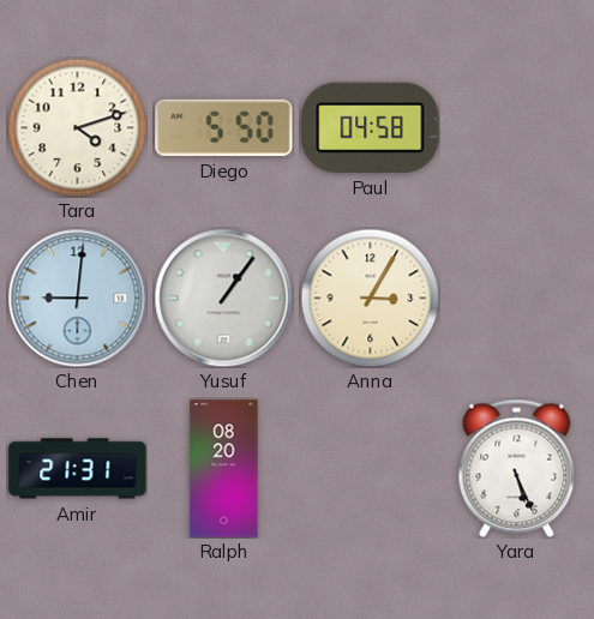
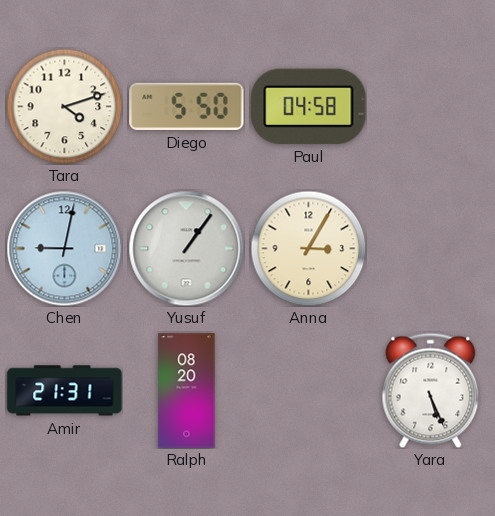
Chen: 9:01 -> 9:02 (64, 248)
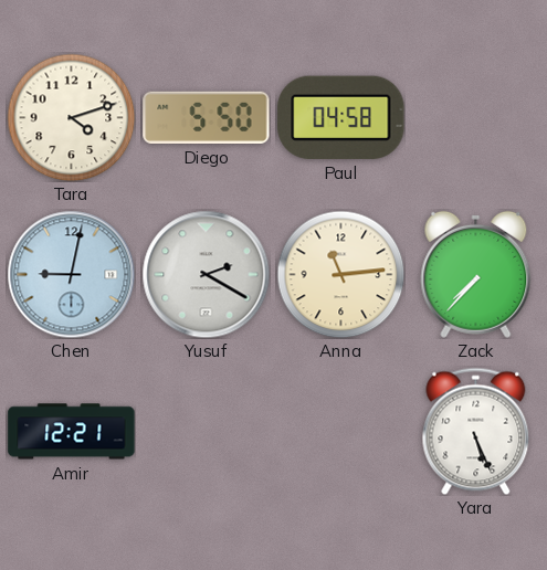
Yusuf: 1:06 -> 2:20 (206, 274)
Anna: 3:05 -> 11:14 (340, 274)
Zack: none -> 7:37 (476, 274)
Amir: 21:31 -> 12:21 (72, 432)
Ralph: 08:20 -> none (187, 391)
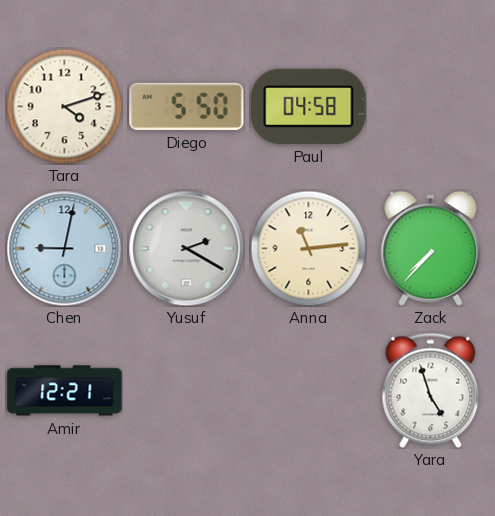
Yara: 5:26 -> 4:57 (431, 390)
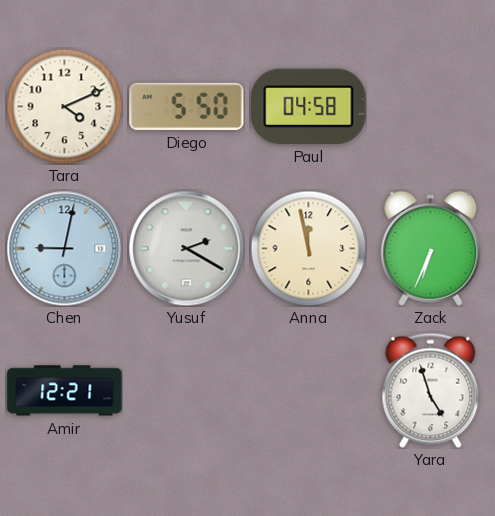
Tara: 4:12 -> 4:11 (64, 106)
Anna: 11:14 -> 11:58 (308, 248)
Zack: 7:37 -> 6:34 (431, 248)
